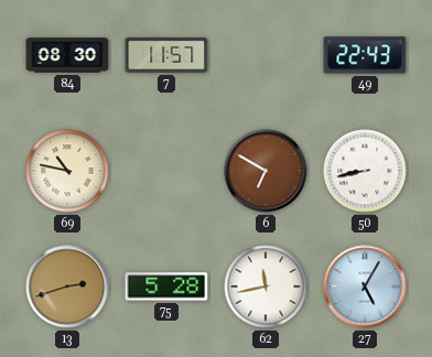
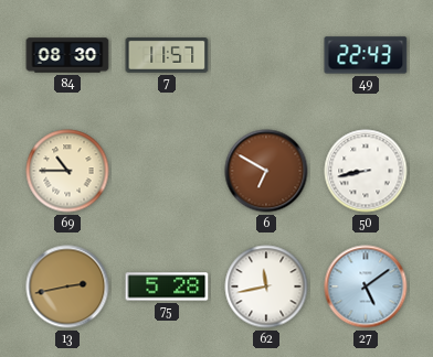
69: 10:47 -> 10:45 (67, 171)
13: 2:42 -> 2:43 (67, 286)
27: 5:05 -> 5:09 (366, 286)
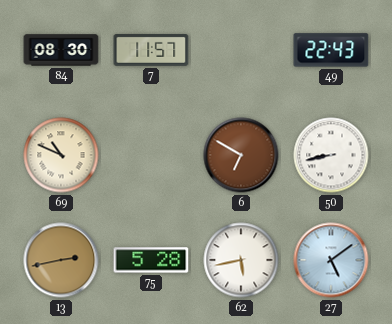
69: 10:45 -> 10:49 (61, 155)
62: 11:43 -> 5:43 (241, 260)
